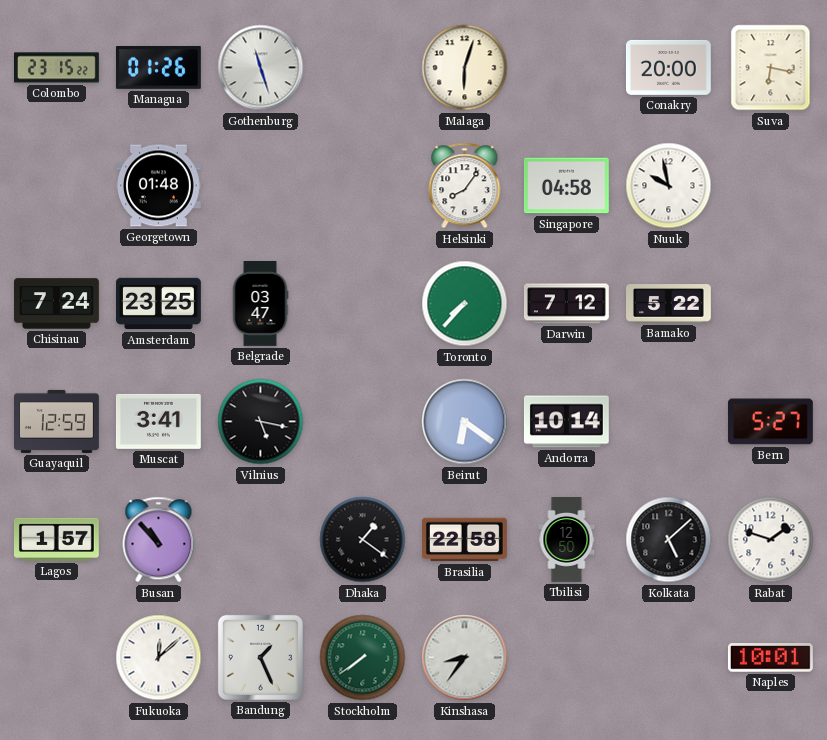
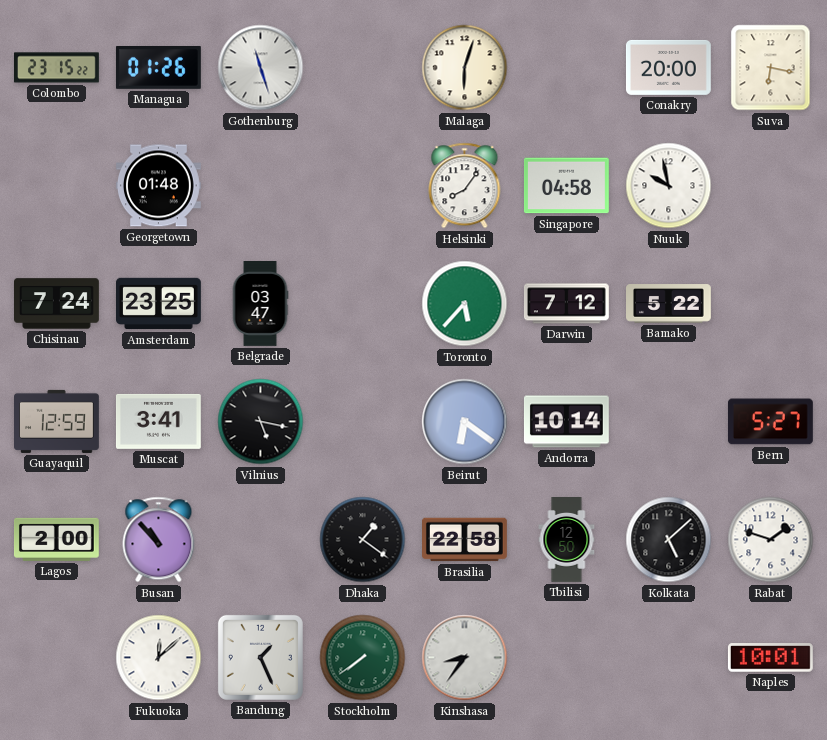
Toronto: 7:37 -> 5:37 (465, 304)
Lagos: 1:57 -> 2:00 (56, 539)
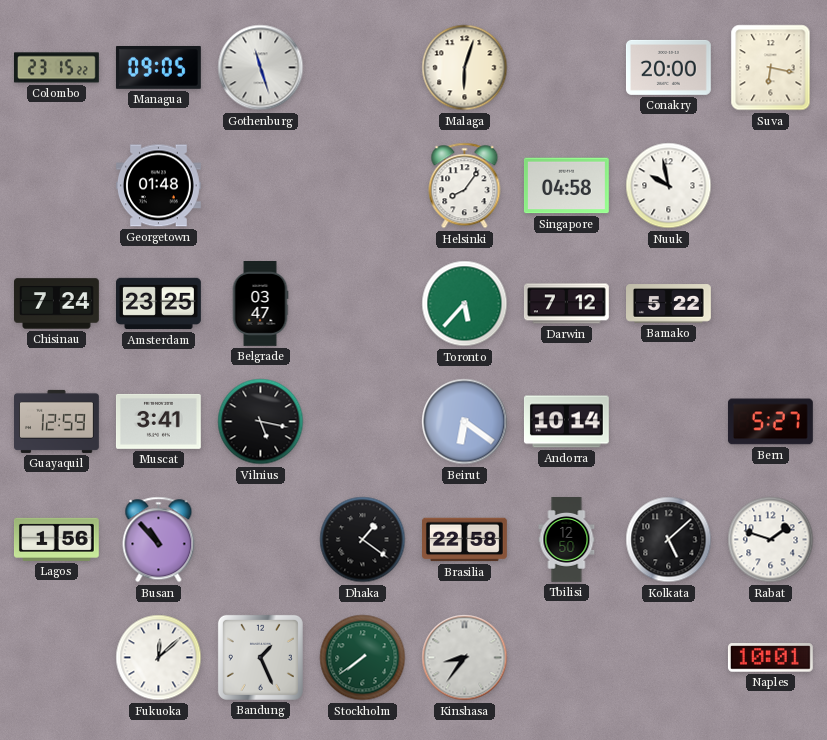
Managua: 01:26 -> 09:05 (158, 68)
Lagos: 2:00 -> 1:56 (56, 539)
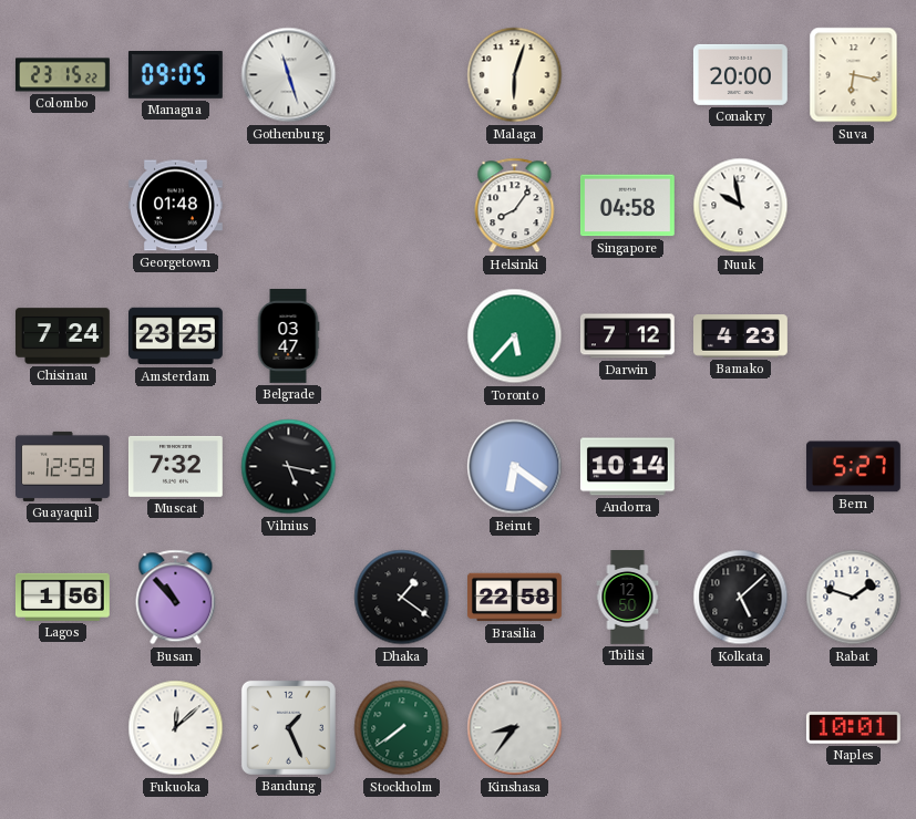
Bamako: 5:22 -> 4:23 (741, 336)
Muscat: 3:41 -> 7:32 (175, 466)
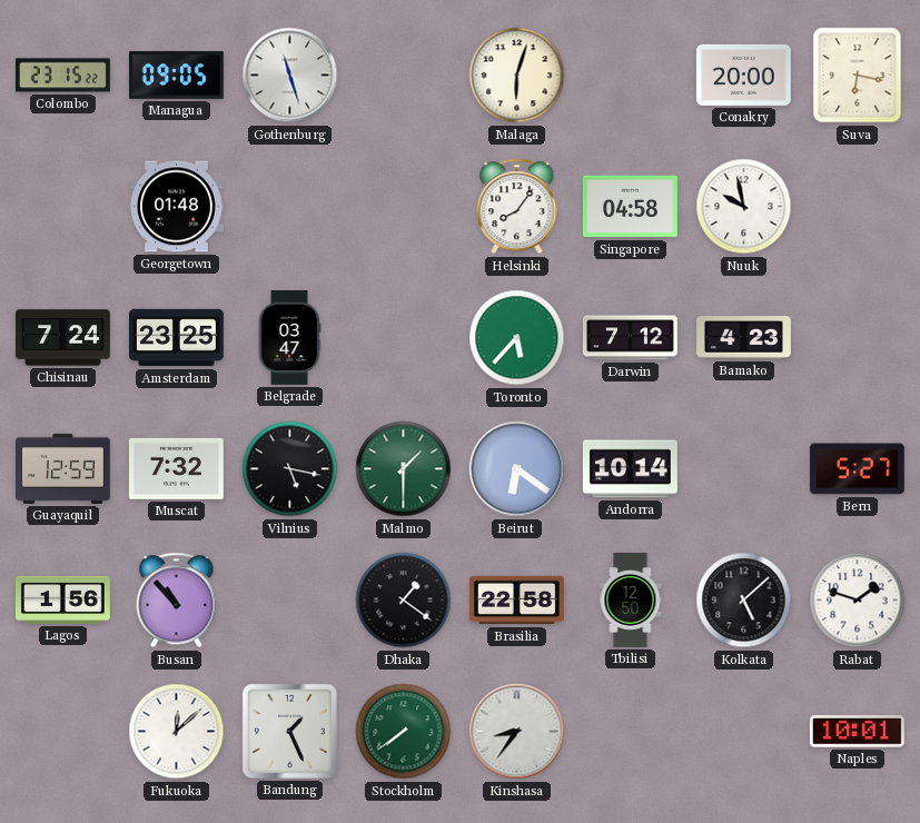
Malmo: none -> 1:30 (404, 469)
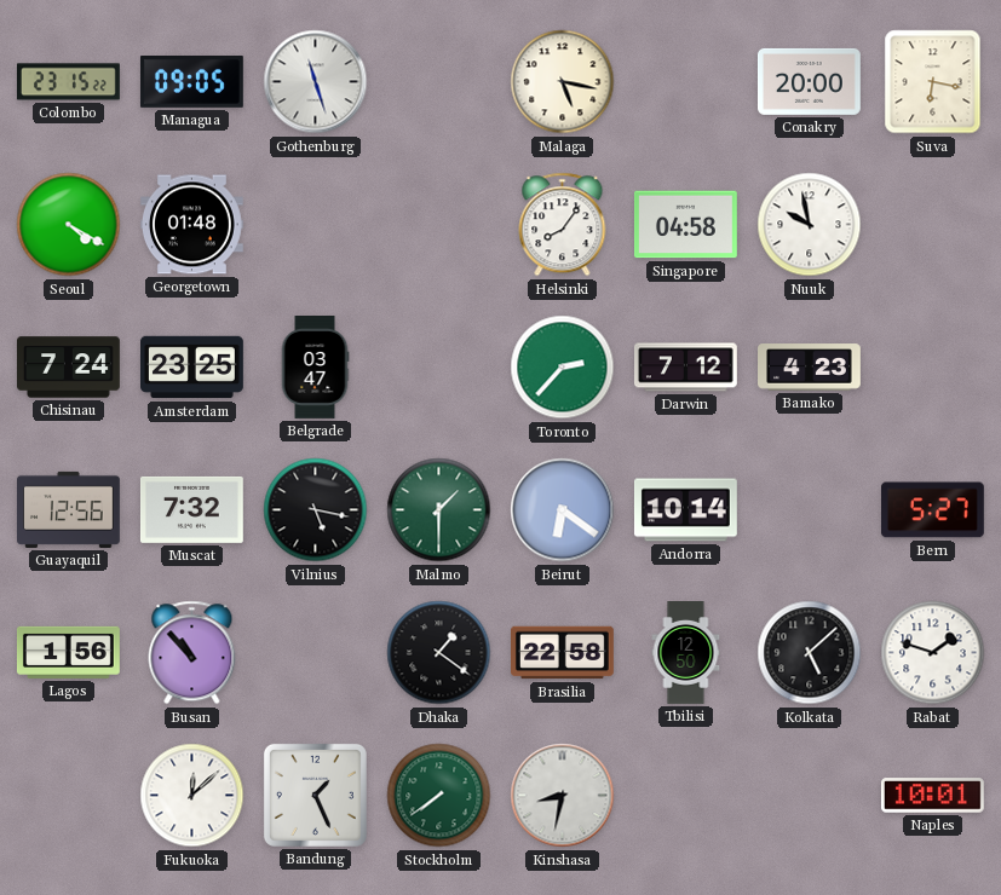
Malaga: 6:03 -> 5:17 (563, 82)
Seoul: none -> 4:20 (69, 225)
Toronto: 5:37 -> 2:37 (563, 368)
Guayaquil: 12:59 -> 12:56 (69, 509)
Kinshasa: 8:36 -> 8:32 (563, 796)
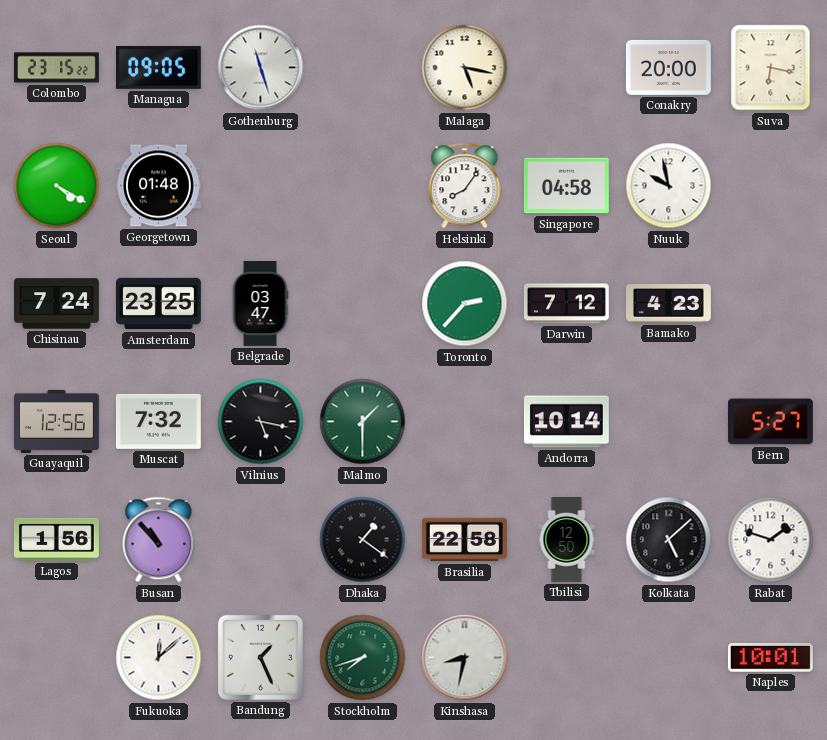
Beirut: 6:21 -> none (563, 510)
Stockholm: 7:39 -> 7:42 (363, 658)
